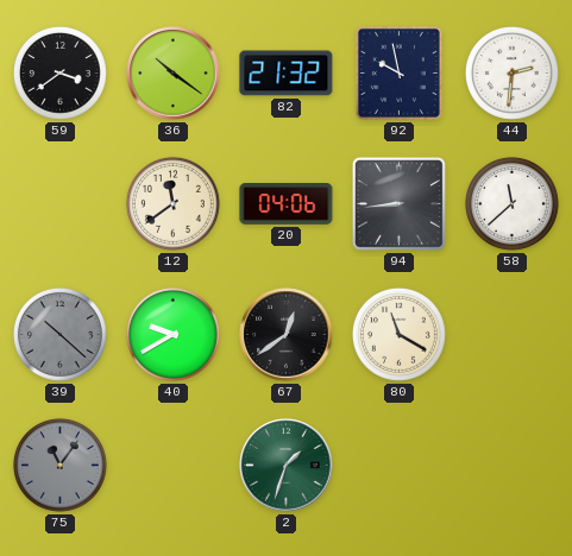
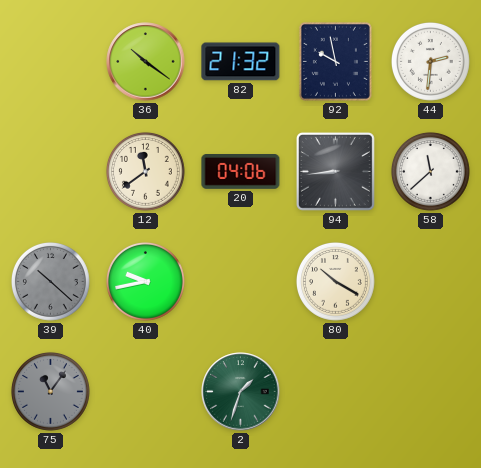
59: 3:39 -> none (59, 74)
40: 9:40 -> 9:43 (145, 282)
67: 12:39 -> none (287, 335)
80: 11:20 -> 10:20 (335, 282)
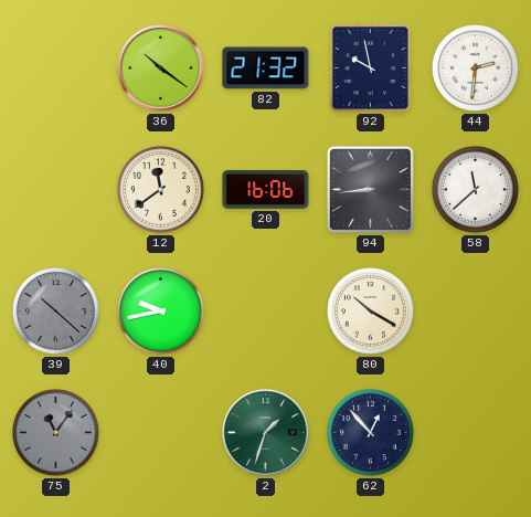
20: 04:06 -> 16:06 (266, 190)
62: none -> 12:53 (370, 433)
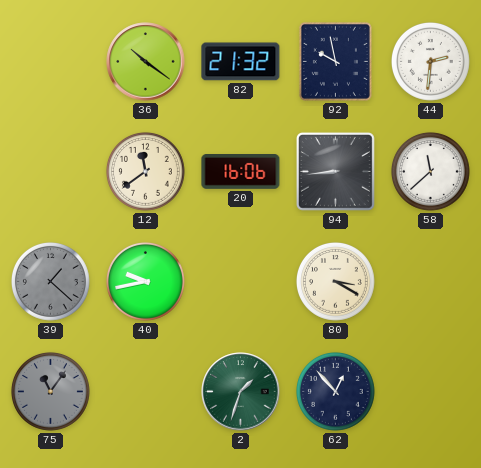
39: 10:22 -> 1:22 (50, 282)
80: 10:20 -> 3:20 (335, 282)
